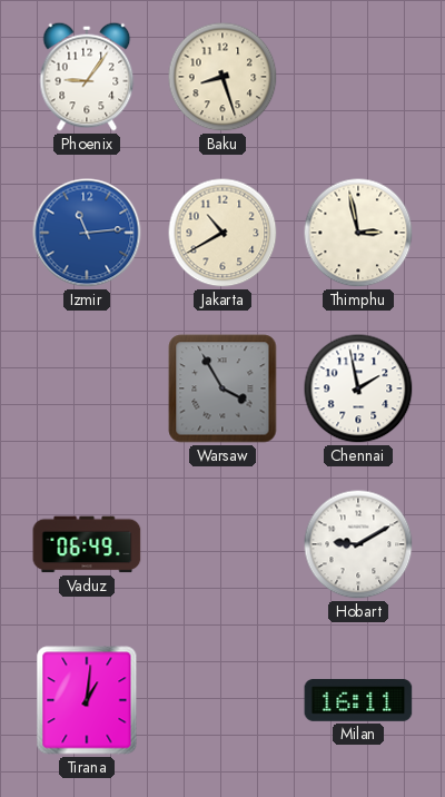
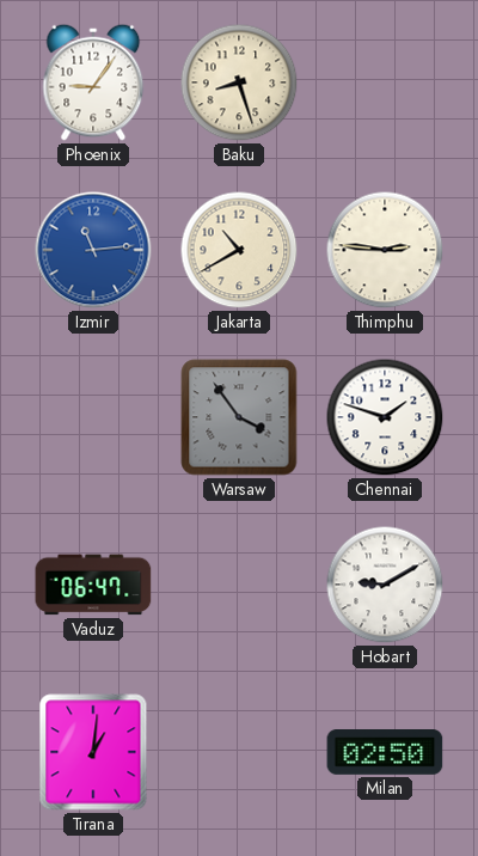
Thimphu: 2:58 -> 2:46 (385, 250)
Warsaw: 3:55 -> 3:54 (239, 417)
Chennai: 1:58 -> 1:48 (385, 417)
Vaduz: 06:49 -> 06:47 (93, 585)
Milan: 16:11 -> 02:50 (385, 753)
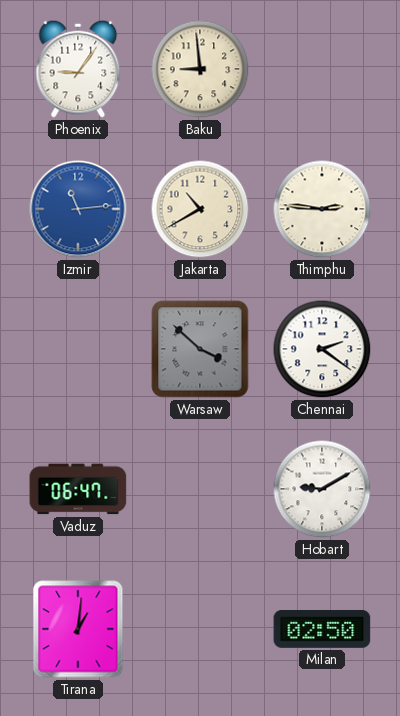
Baku: 8:27 -> 8:59 (200, 69)
Warsaw: 3:54 -> 3:52 (200, 349)
Chennai: 1:48 -> 2:21 (322, 349)
